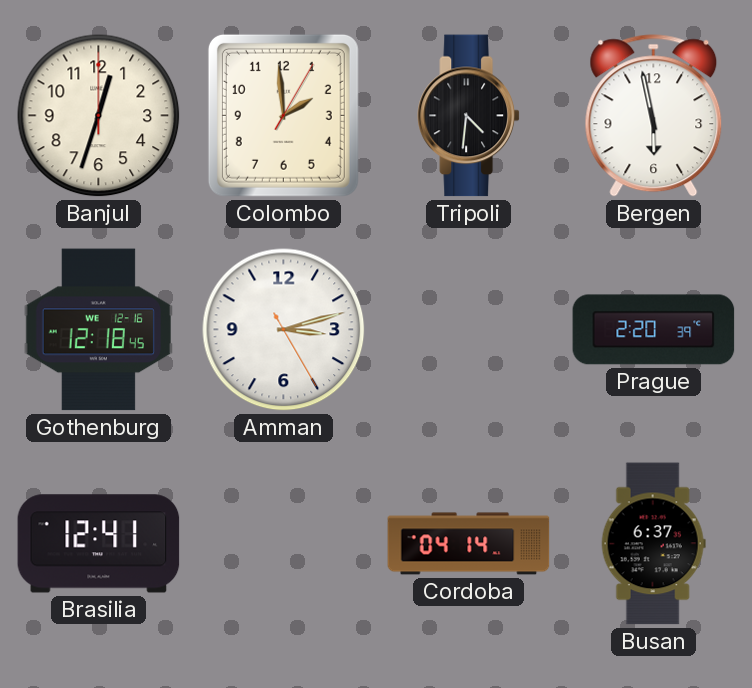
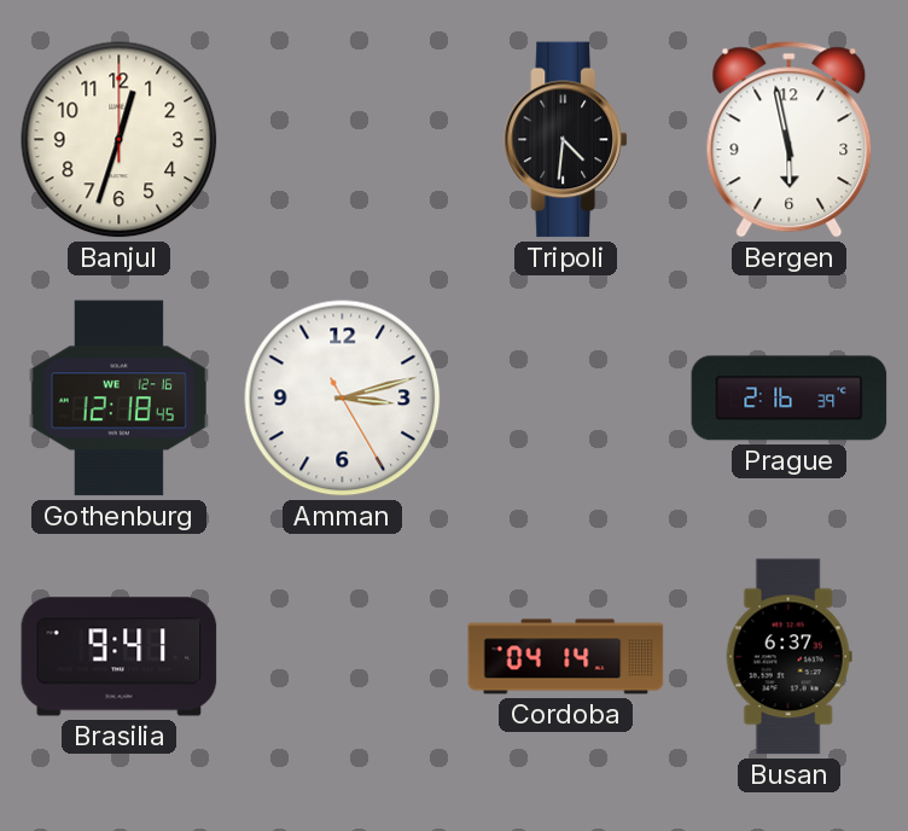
Colombo: 1:59 -> none (283, 115)
Prague: 2:20 -> 2:16 (790, 399)
Brasilia: 12:41 -> 9:41 (120, 657)
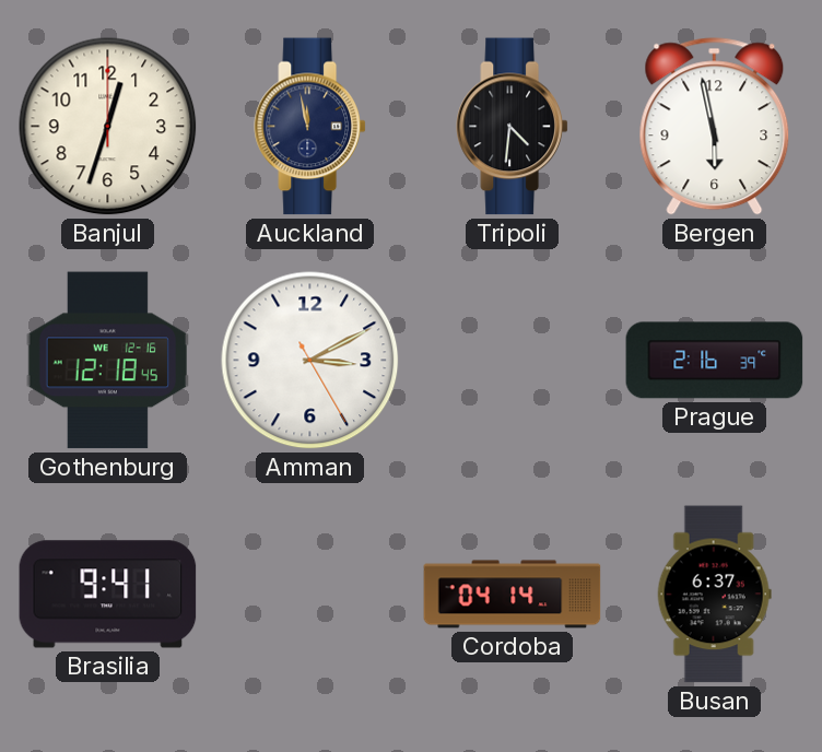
Auckland: none -> 11:58 (310, 127)
Amman: 3:12 -> 3:10 (310, 361)
